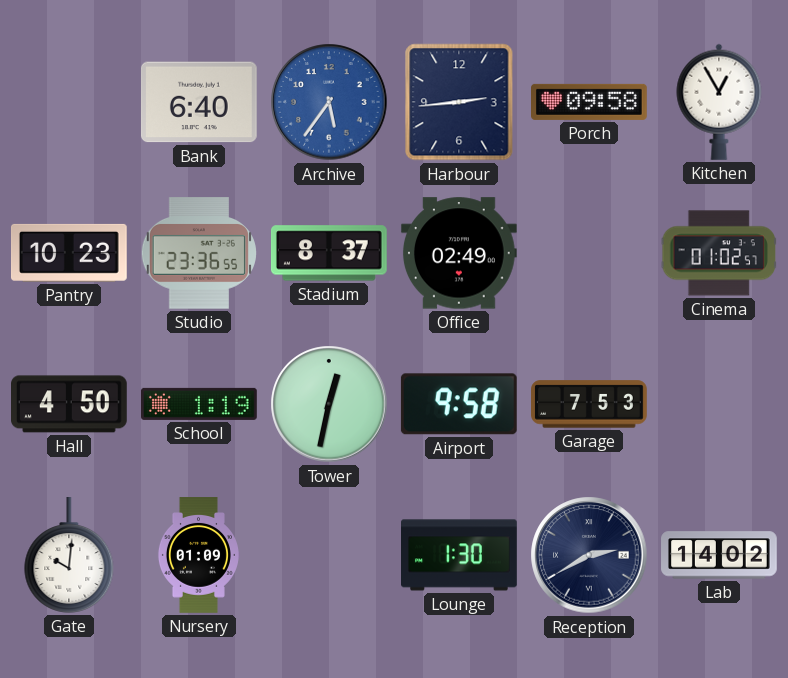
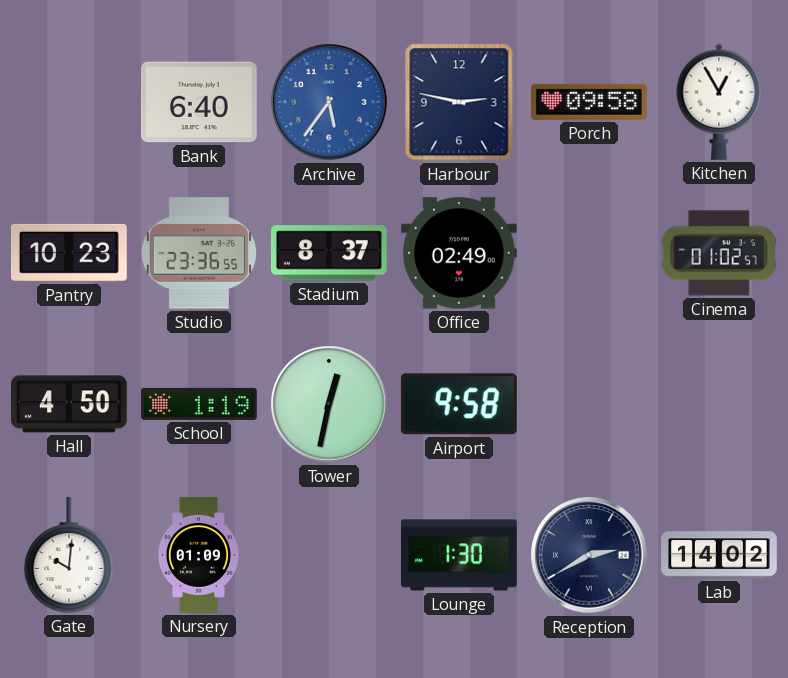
Harbour: 2:44 -> 2:47 (459, 102)
Garage: 7:53 -> none (589, 404)
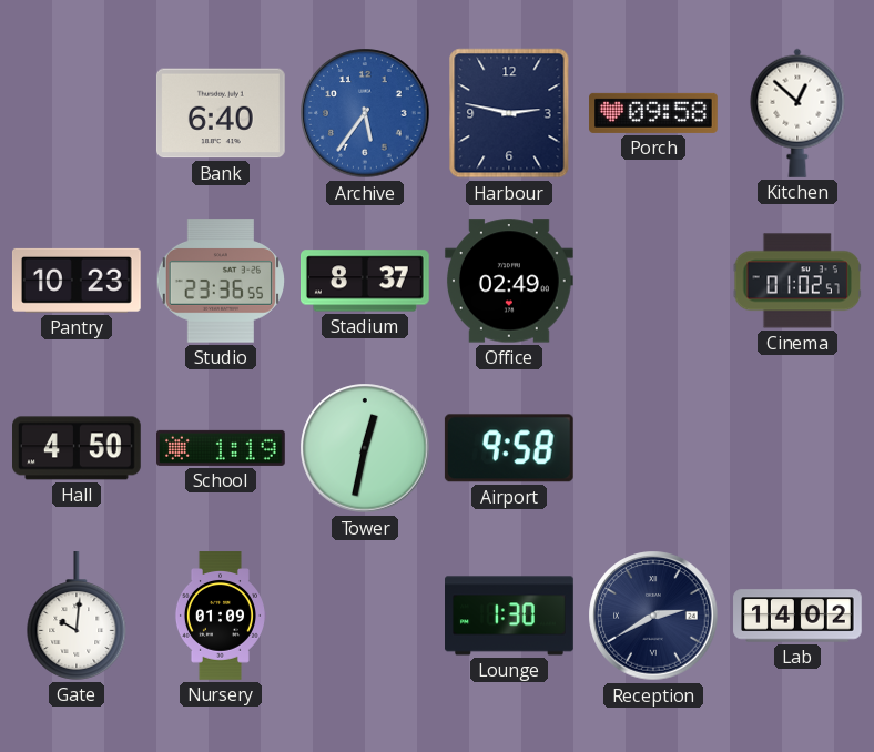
Kitchen: 12:55 -> 12:52 (797, 113)
